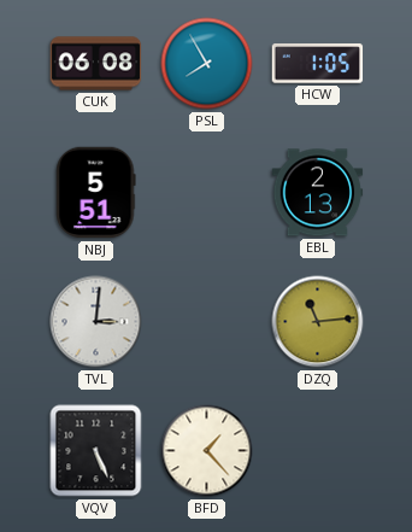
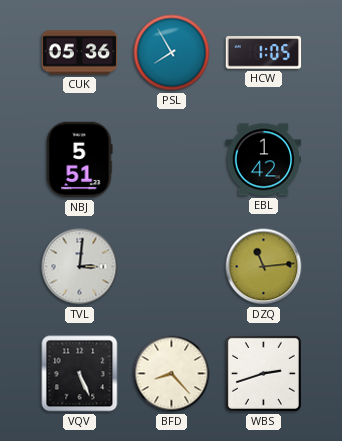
CUK: 06:08 -> 05:36 (80, 53)
EBL: 2:13 -> 1:42 (264, 160)
BFD: 1:23 -> 8:23 (172, 374)
WBS: none -> 2:42 (263, 373)
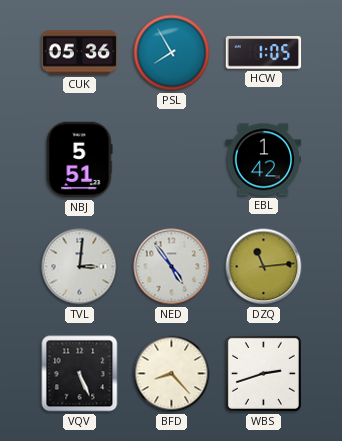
NED: none -> 4:54 (172, 267)
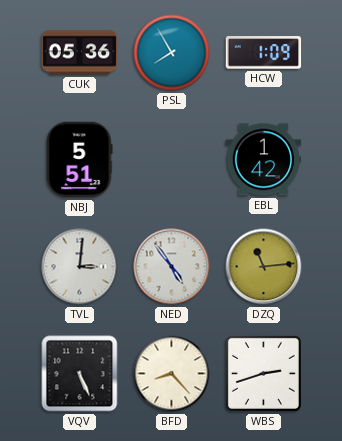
HCW: 1:05 -> 1:09 (264, 53)
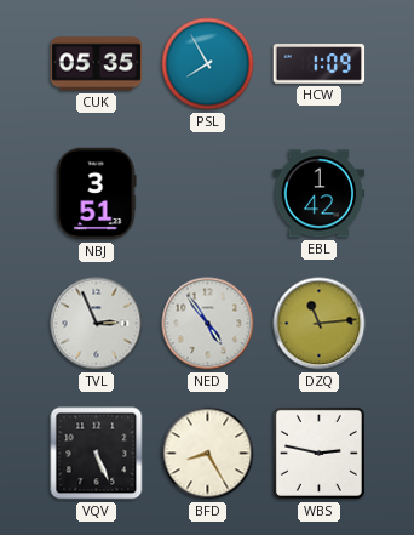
CUK: 05:36 -> 05:35 (97, 64)
NBJ: 5:51 -> 3:51 (97, 194)
TVL: 3:01 -> 2:56 (97, 324)
BFD: 8:23 -> 8:25 (208, 454)
WBS: 2:42 -> 2:47 (318, 453)
